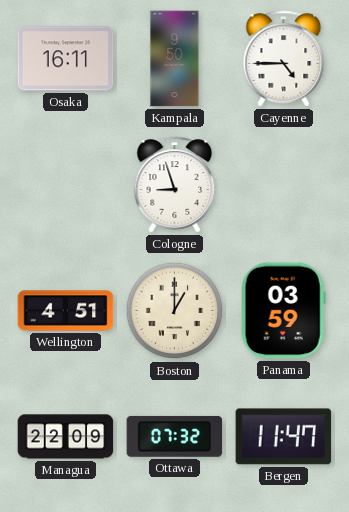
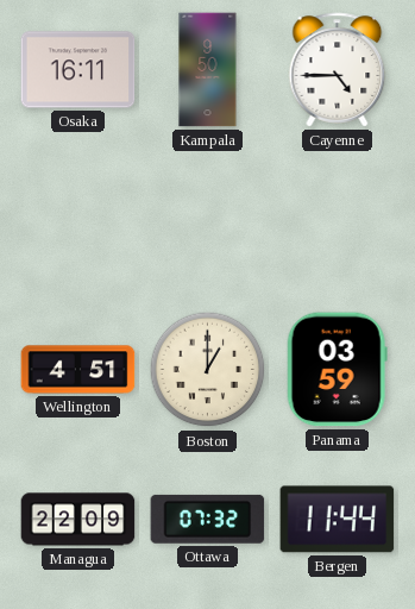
Cologne: 8:57 -> none (175, 185)
Bergen: 11:47 -> 11:44 (338, 520)
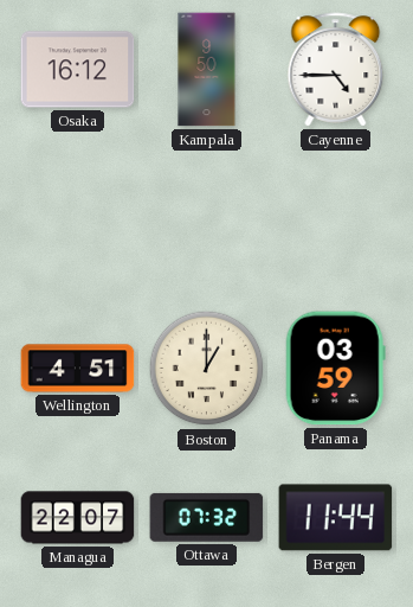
Osaka: 16:11 -> 16:12 (78, 70)
Managua: 22:09 -> 22:07 (78, 518)
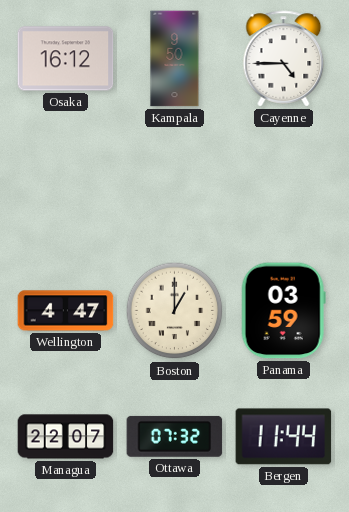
Wellington: 4:51 -> 4:47 (66, 311)
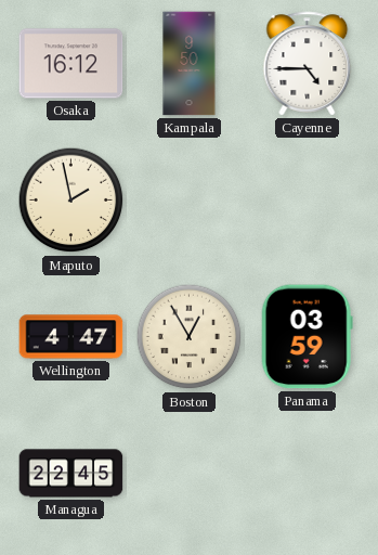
Maputo: none -> 1:58 (71, 201)
Boston: 1:00 -> 12:55 (190, 337)
Managua: 22:07 -> 22:45 (71, 474)
Ottawa: 07:32 -> none (175, 436)
Bergen: 11:44 -> none (284, 437)
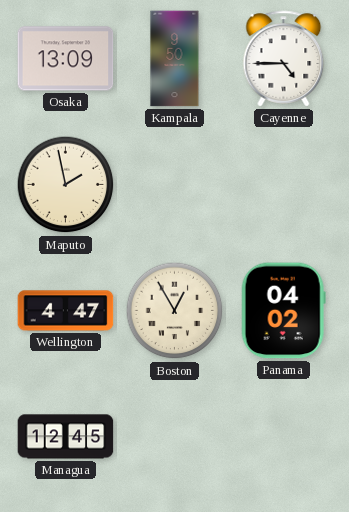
Osaka: 16:12 -> 13:09 (66, 59)
Panama: 03:59 -> 04:02 (283, 311)
Managua: 22:45 -> 12:45 (66, 437)
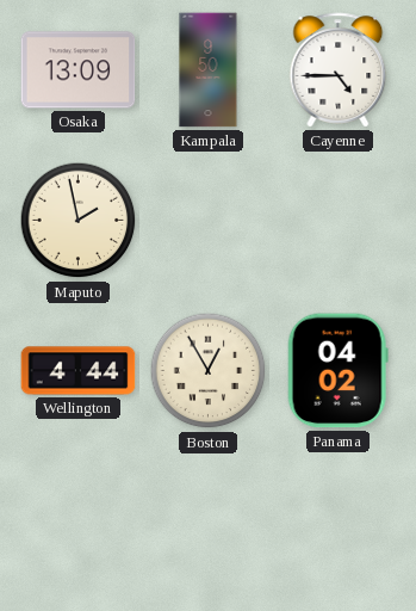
Wellington: 4:47 -> 4:44 (79, 371)
Managua: 12:45 -> none (66, 437)
